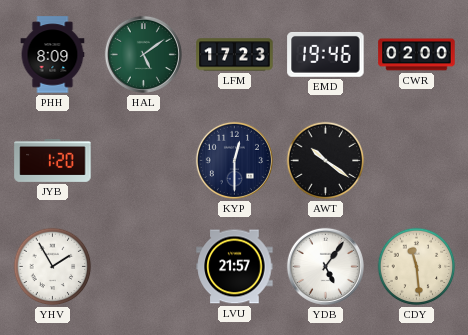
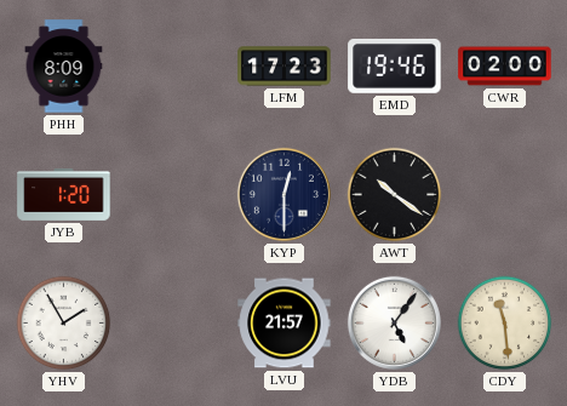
HAL: 5:09 -> none (143, 54)
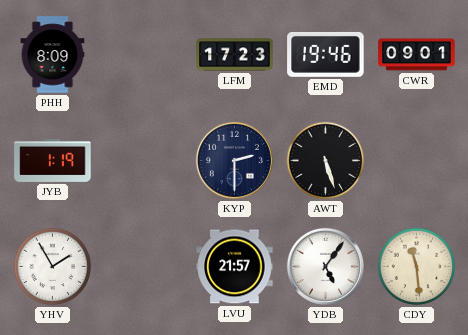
CWR: 02:00 -> 09:01 (417, 55)
JYB: 1:20 -> 1:19 (53, 160)
KYP: 12:30 -> 2:30 (234, 160)
AWT: 10:21 -> 5:27 (326, 161)
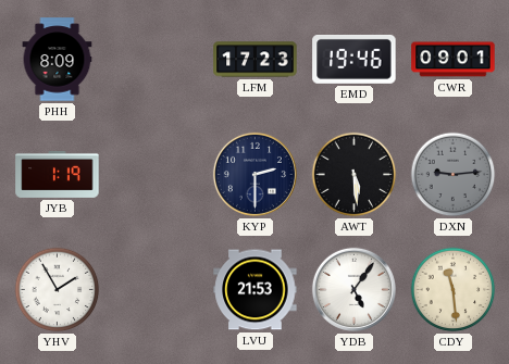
AWT: 5:27 -> 5:29 (355, 175)
DXN: none -> 9:14 (454, 175)
LVU: 21:57 -> 21:53 (256, 290)
